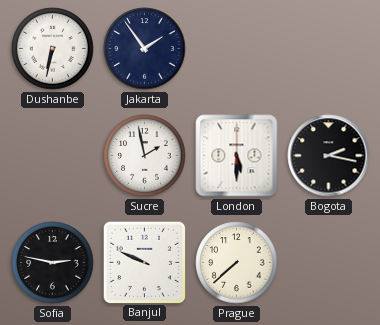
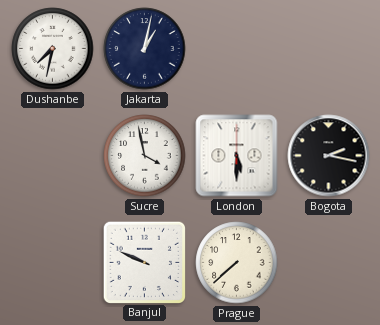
Dushanbe: 6:32 -> 7:32 (53, 49)
Jakarta: 1:54 -> 1:02 (145, 49)
Sucre: 1:58 -> 3:58 (145, 156)
Sofia: 2:47 -> none (53, 263)
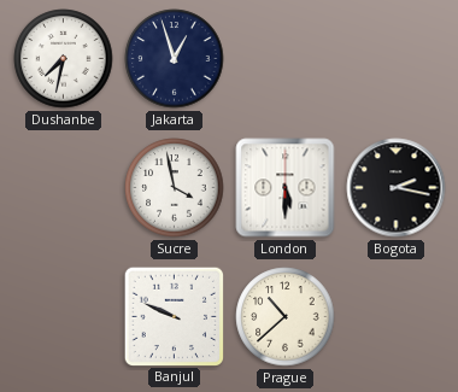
Jakarta: 1:02 -> 12:57 (175, 59)
Prague: 7:38 -> 10:38 (286, 317)
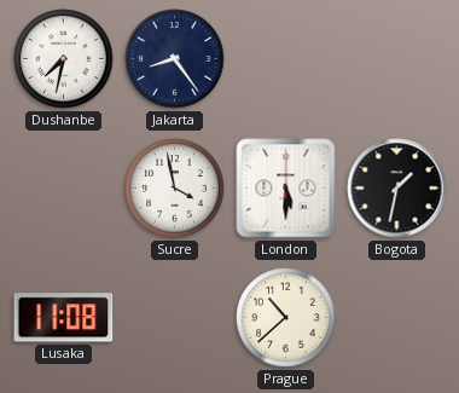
Jakarta: 12:57 -> 8:24 (175, 59)
Bogota: 2:17 -> 1:32 (397, 189)
Lusaka: none -> 11:08 (64, 318)
Banjul: 9:49 -> none (174, 316)
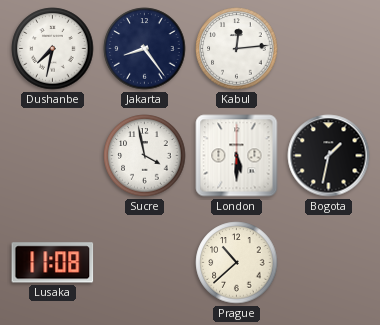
Kabul: none -> 12:14 (237, 49)
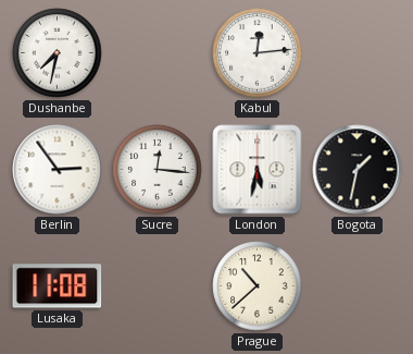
Jakarta: 8:24 -> none (145, 49)
Berlin: none -> 2:54 (58, 170)
Sucre: 3:58 -> 12:16 (158, 170)
London: 5:30 -> 5:32 (258, 170)
